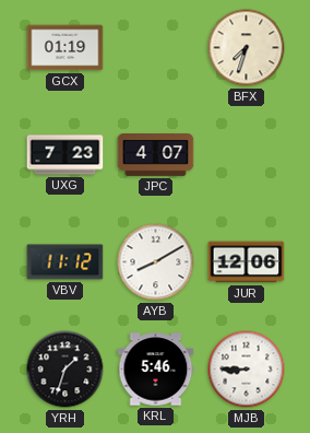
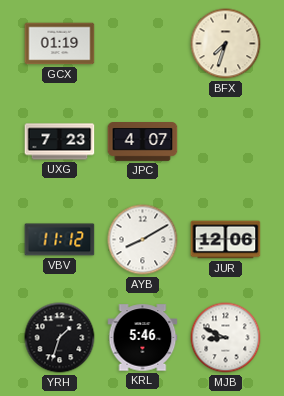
MJB: 8:45 -> 8:49 (226, 338)
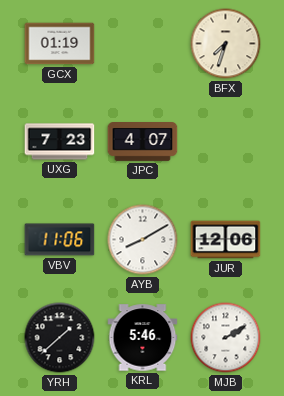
VBV: 11:12 -> 11:06 (60, 240)
YRH: 1:33 -> 1:38 (60, 338)
MJB: 8:49 -> 2:10 (226, 338)
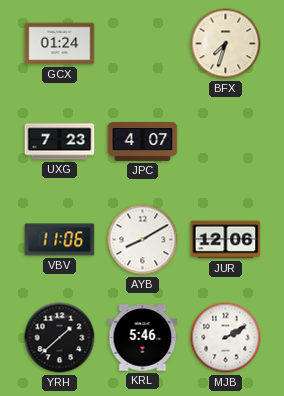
GCX: 01:19 -> 01:24 (60, 44)
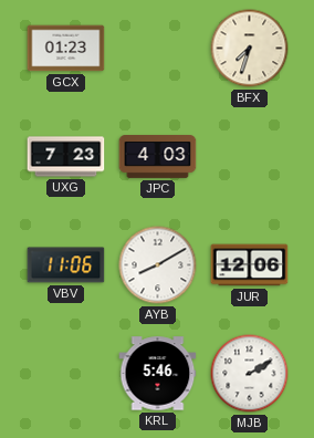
GCX: 01:24 -> 01:23 (66, 49)
JPC: 4:07 -> 4:03 (158, 157)
YRH: 1:38 -> none (60, 338)
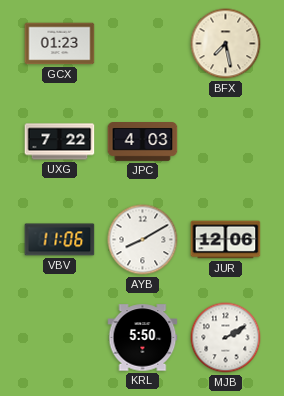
BFX: 7:33 -> 7:28 (226, 44)
UXG: 7:23 -> 7:22 (60, 142)
KRL: 5:46 -> 5:50 (143, 338)
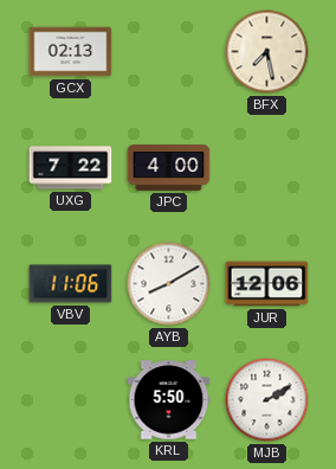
GCX: 01:23 -> 02:13 (71, 52)
JPC: 4:03 -> 4:00 (169, 168)
